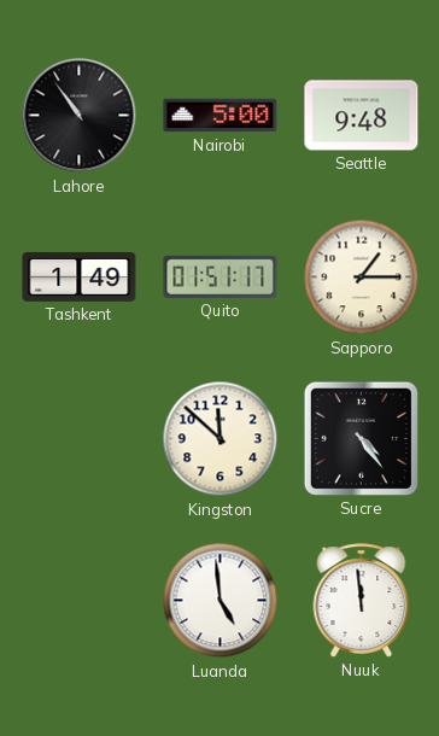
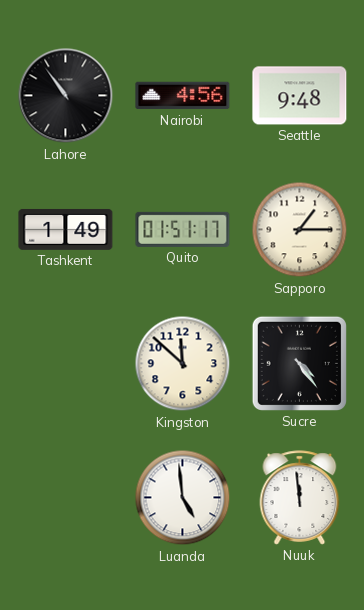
Nairobi: 5:00 -> 4:56 (183, 96)
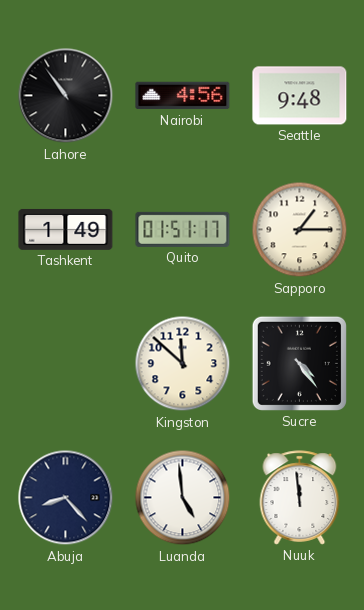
Abuja: none -> 8:23 (66, 498)
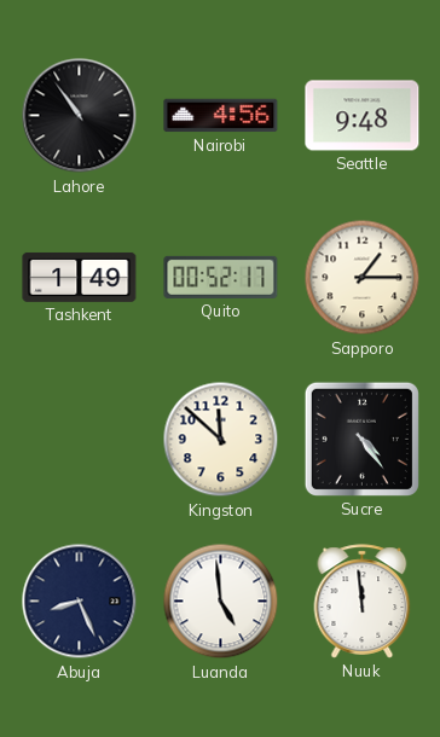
Quito: 01:51 -> 00:52 (221, 277)
Abuja: 8:23 -> 8:26 (80, 602)
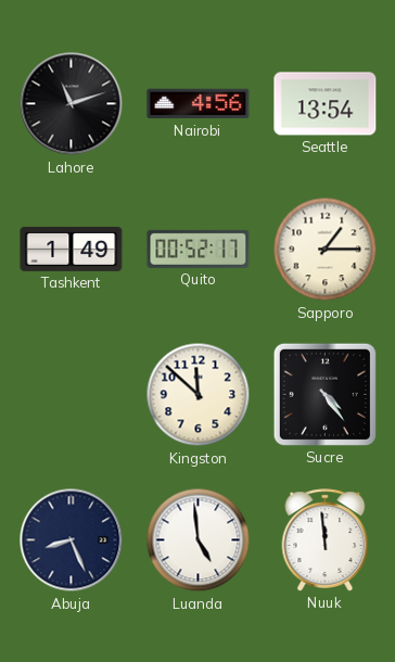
Lahore: 10:54 -> 11:12 (72, 104)
Seattle: 9:48 -> 13:54 (326, 104)
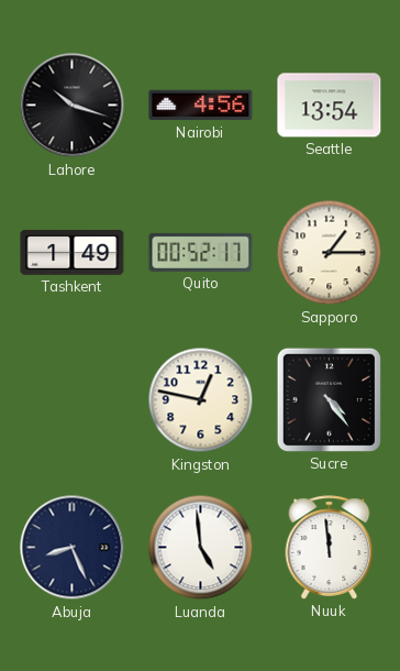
Lahore: 11:12 -> 10:18 (73, 106)
Kingston: 11:52 -> 12:47 (201, 400)
